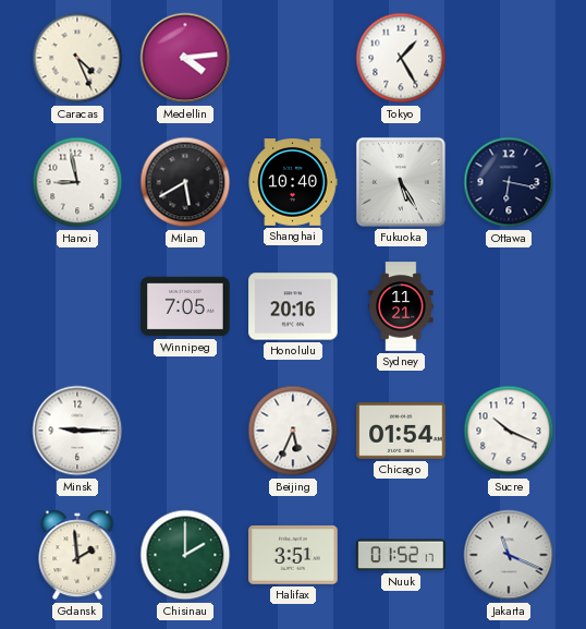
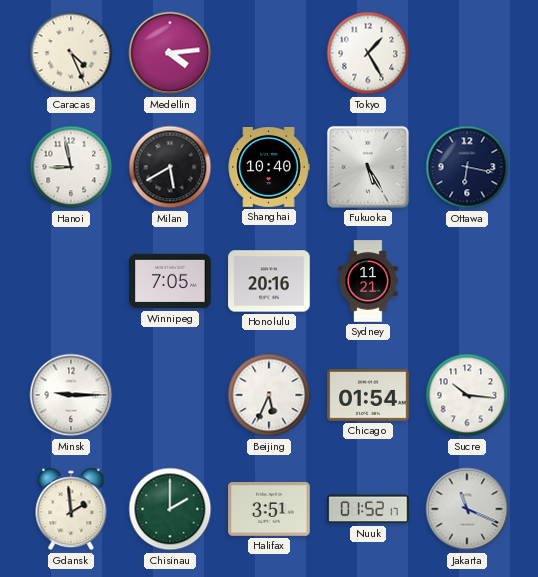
Sucre: 10:19 -> 10:16 (467, 395)
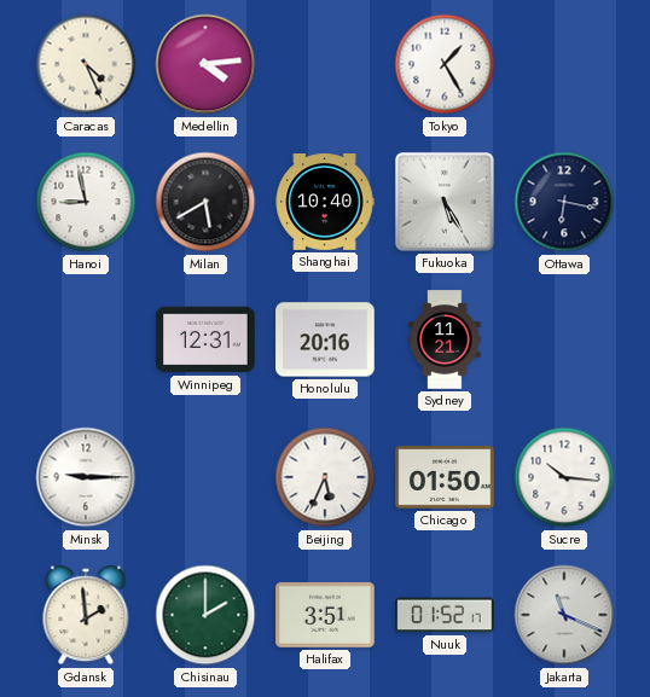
Winnipeg: 7:05 -> 12:31 (205, 339)
Chicago: 01:54 -> 01:50 (445, 477)
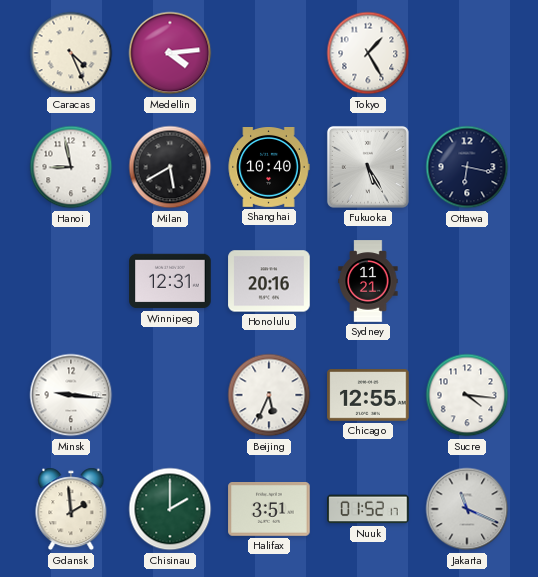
Minsk: 9:15 -> 9:16 (71, 395)
Chicago: 01:50 -> 12:55 (368, 395)
Sucre: 10:16 -> 4:16 (467, 395)
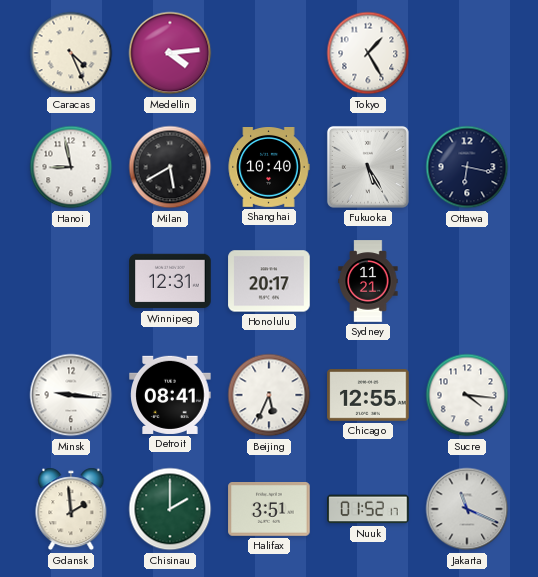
Honolulu: 20:16 -> 20:17 (269, 281)
Detroit: none -> 08:41 (170, 395)
